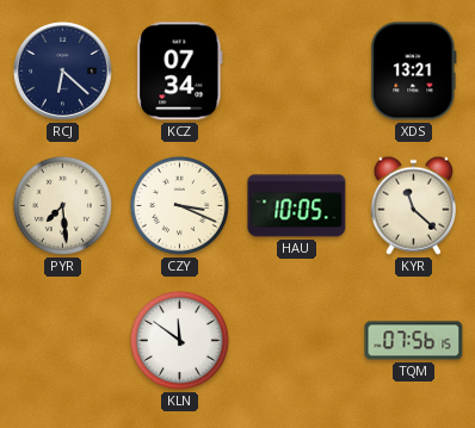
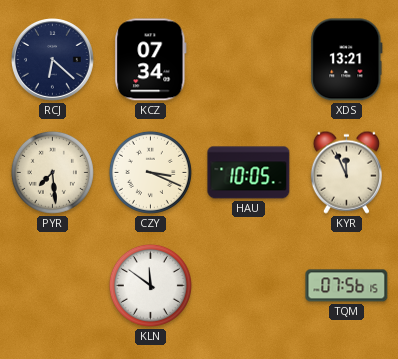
KYR: 11:22 -> 11:56 (346, 172)
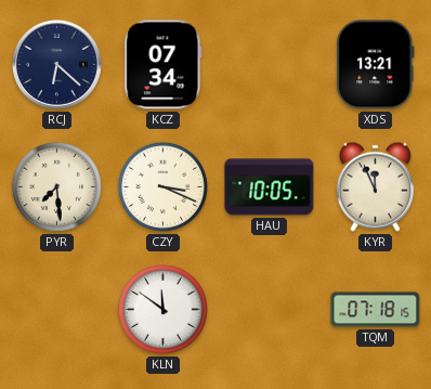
TQM: 07:56 -> 07:18 (376, 310)
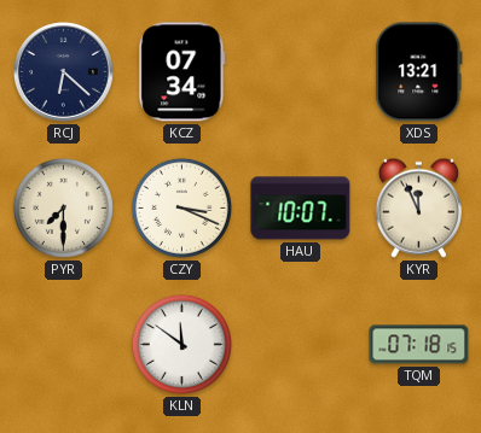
PYR: 7:29 -> 7:30 (63, 207)
HAU: 10:05 -> 10:07 (301, 209)
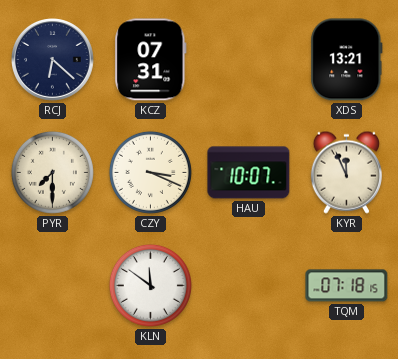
KCZ: 07:34 -> 07:31 (151, 60)
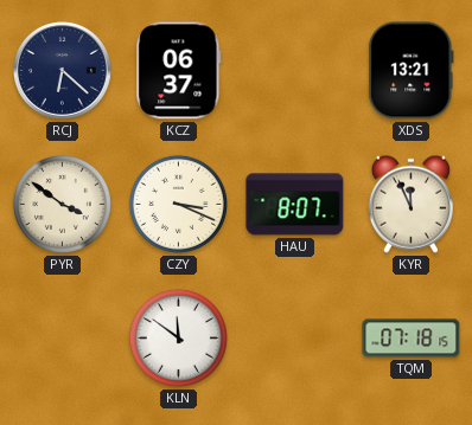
KCZ: 07:31 -> 06:37 (179, 71)
PYR: 7:30 -> 3:51 (62, 204)
HAU: 10:07 -> 8:07 (295, 205)
